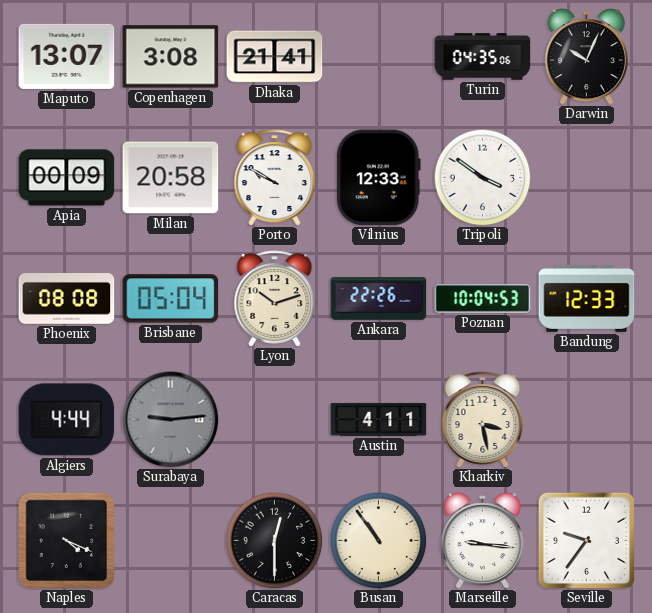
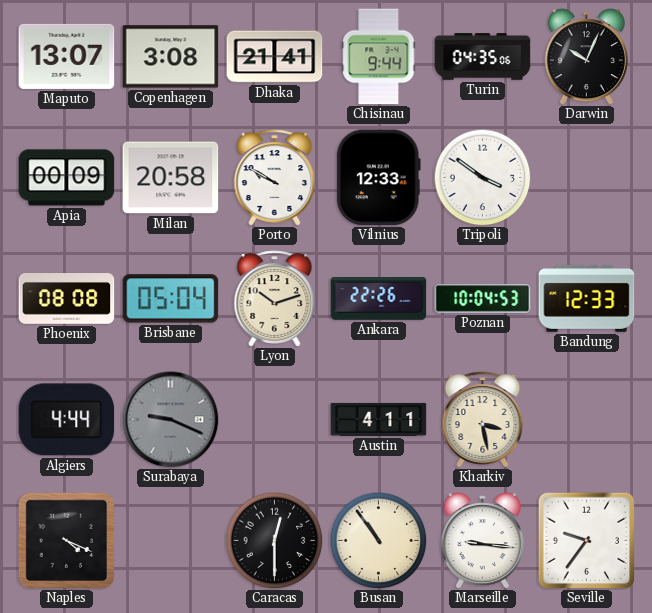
Chisinau: none -> 9:44 (379, 57)
Surabaya: 9:14 -> 9:19 (171, 420)
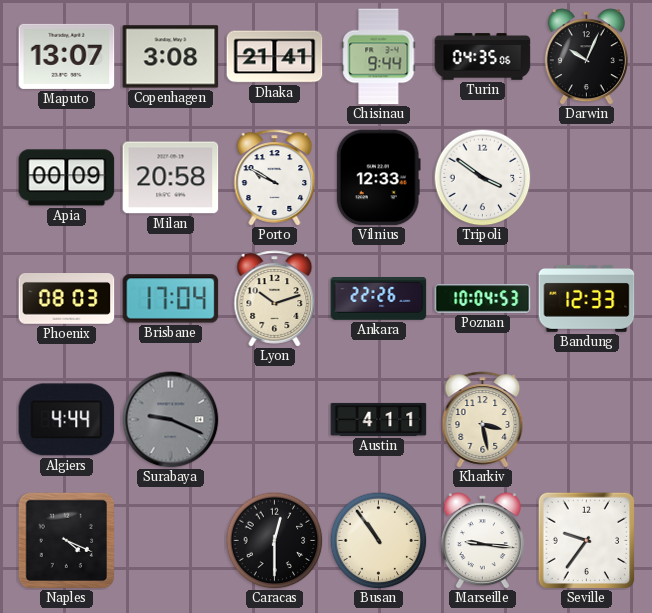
Phoenix: 08:08 -> 08:03 (67, 299)
Brisbane: 05:04 -> 17:04 (171, 299)
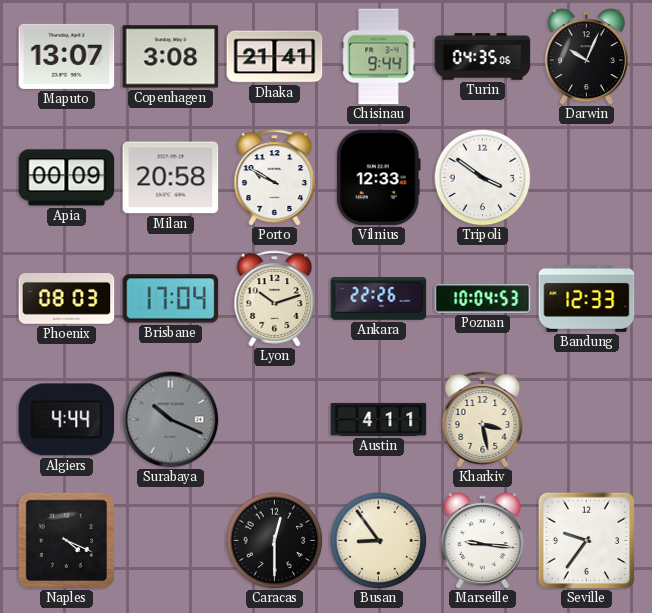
Surabaya: 9:19 -> 10:19 (171, 420)
Busan: 10:54 -> 8:54 (378, 540)
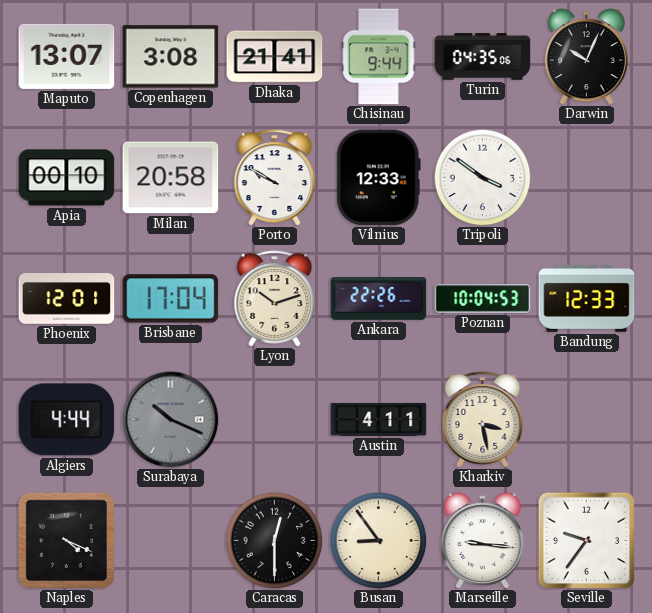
Apia: 00:09 -> 00:10 (67, 178)
Phoenix: 08:03 -> 12:01 (67, 299)
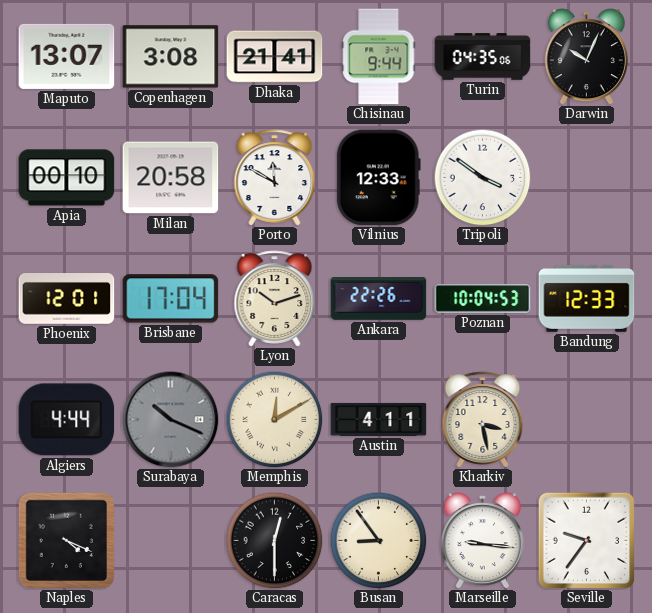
Porto: 9:50 -> 11:50 (275, 178)
Memphis: none -> 12:10 (274, 419)
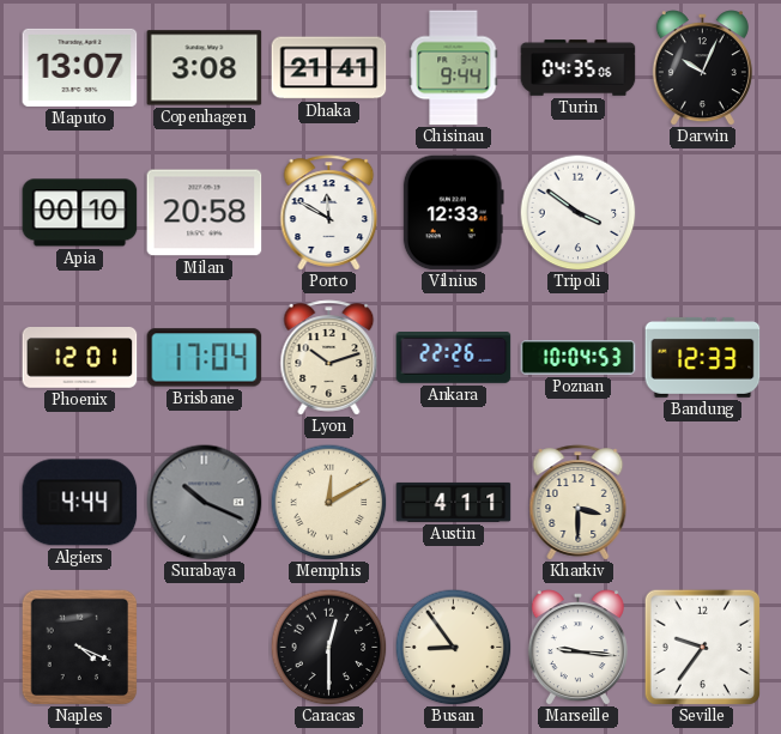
Kharkiv: 3:28 -> 3:30 (579, 503)
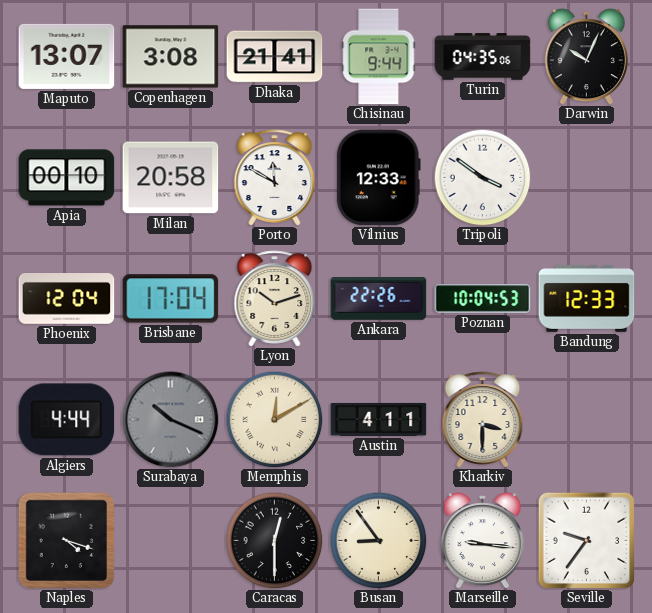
Phoenix: 12:01 -> 12:04 (67, 299)
Naples: 4:19 -> 4:18 (66, 540)
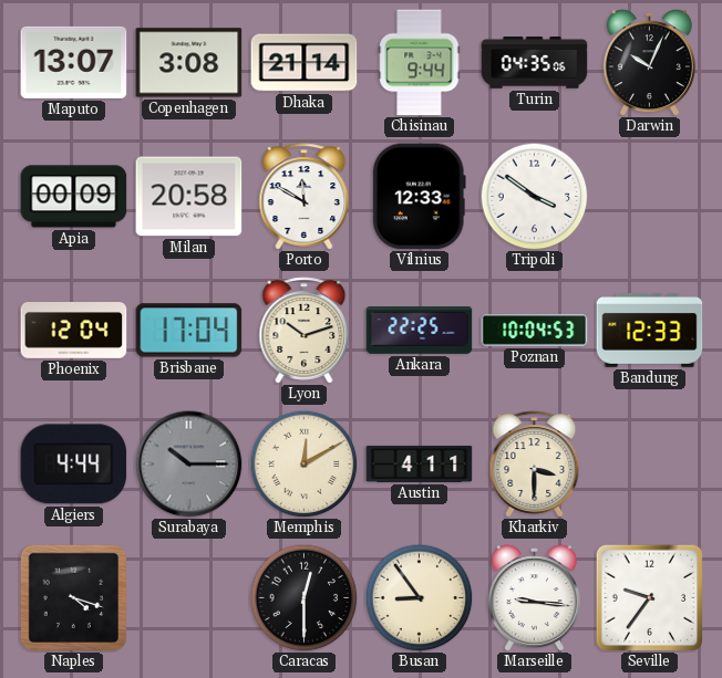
Dhaka: 21:41 -> 21:14 (305, 63)
Apia: 00:10 -> 00:09 (74, 197)
Ankara: 22:26 -> 22:25 (420, 331)
Surabaya: 10:19 -> 10:15 (189, 465)
